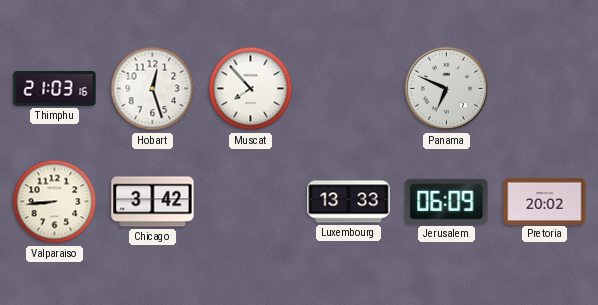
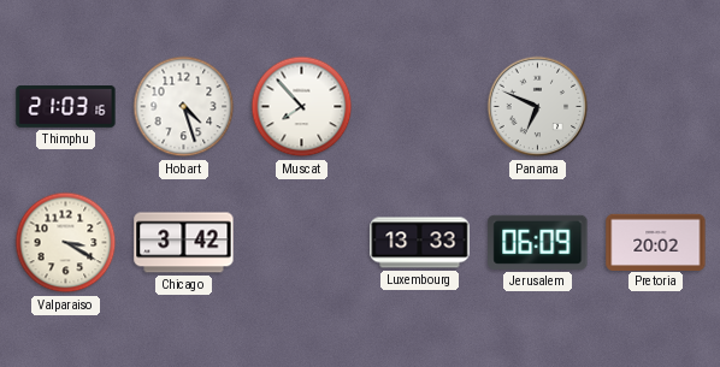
Hobart: 12:27 -> 4:27 (184, 107)
Valparaiso: 8:44 -> 3:20 (66, 243)
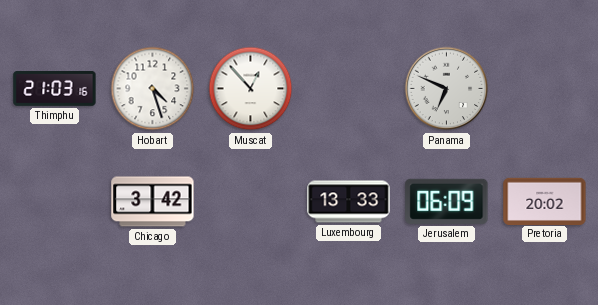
Muscat: 7:53 -> 12:53 (251, 89)
Valparaiso: 3:20 -> none (66, 243)
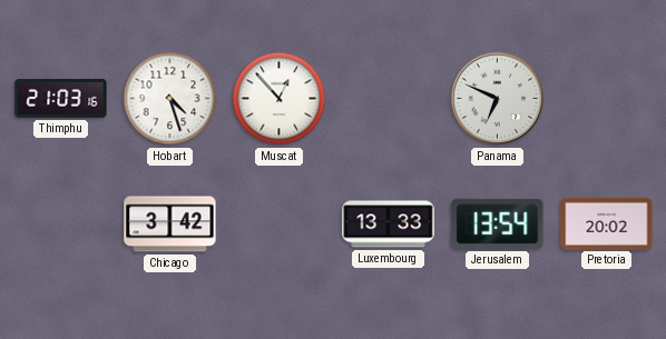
Jerusalem: 06:09 -> 13:54 (498, 223)
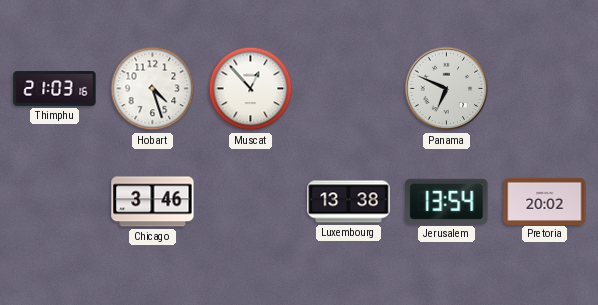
Chicago: 3:42 -> 3:46 (153, 202)
Luxembourg: 13:33 -> 13:38 (349, 202)
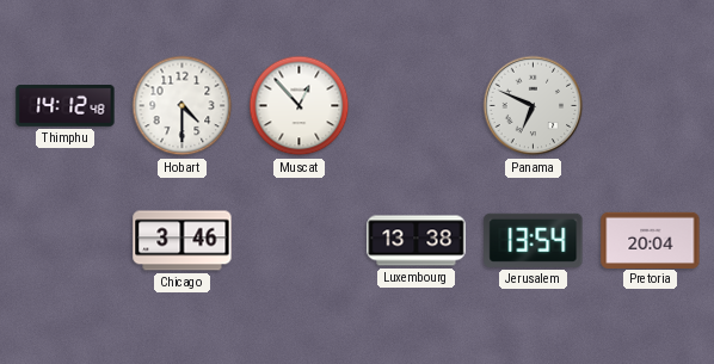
Thimphu: 21:03 -> 14:12 (66, 106)
Hobart: 4:27 -> 4:30 (183, 106)
Pretoria: 20:02 -> 20:04 (651, 240)
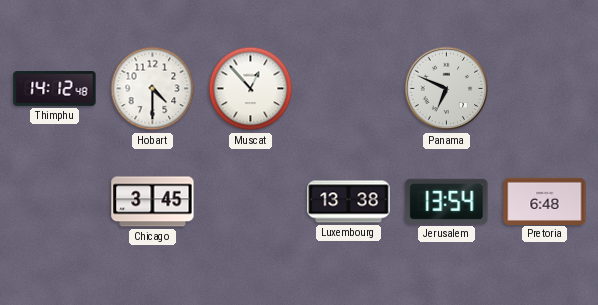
Chicago: 3:46 -> 3:45 (153, 202)
Pretoria: 20:04 -> 6:48 (545, 201)
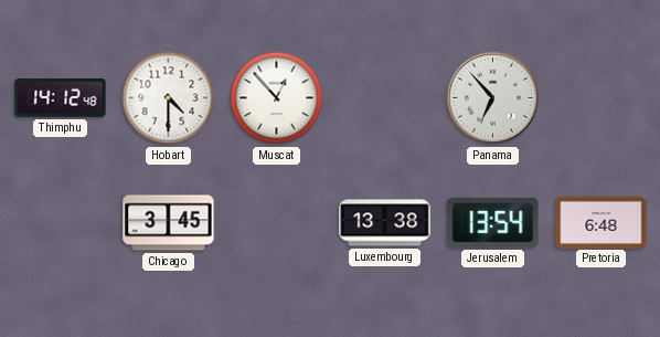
Panama: 6:49 -> 6:53 (493, 98)
